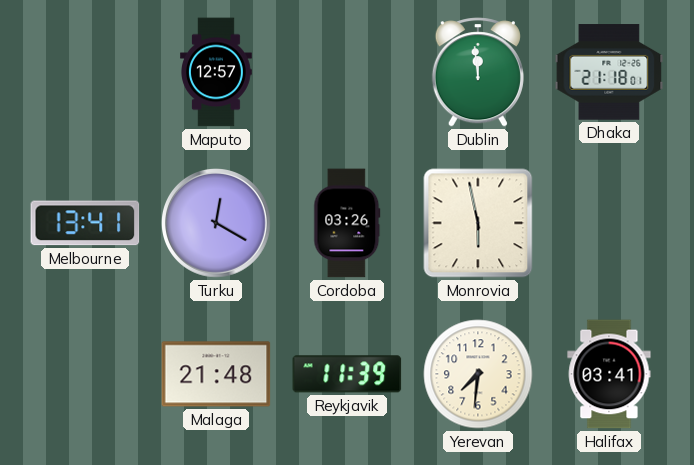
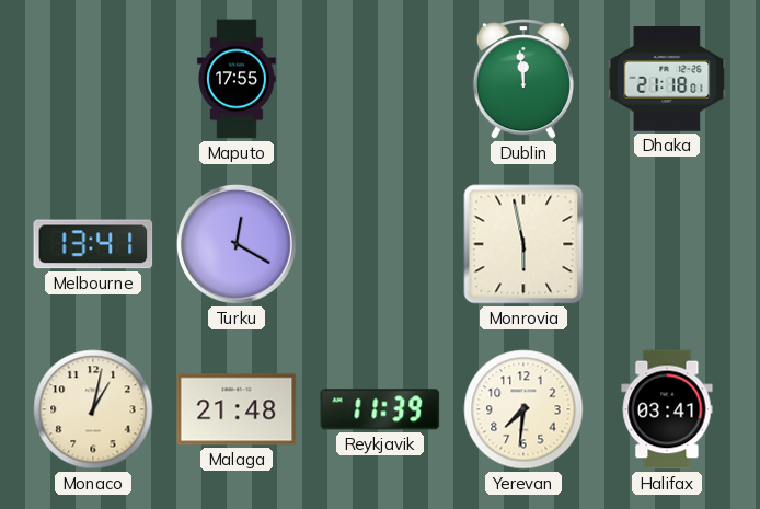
Maputo: 12:57 -> 17:55 (238, 79)
Cordoba: 03:26 -> none (347, 223)
Monaco: none -> 1:02 (93, 409)
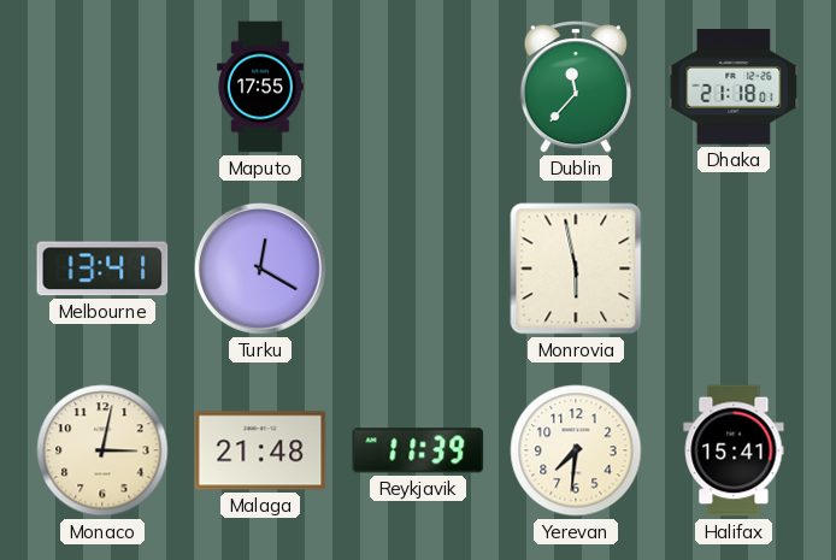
Dublin: 11:59 -> 11:37 (576, 87)
Monaco: 1:02 -> 3:02 (102, 450)
Halifax: 03:41 -> 15:41 (734, 450)
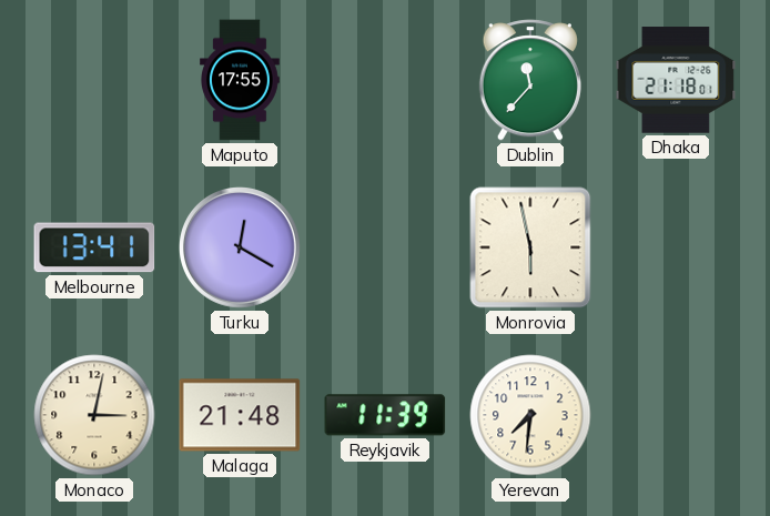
Halifax: 15:41 -> none (734, 450)
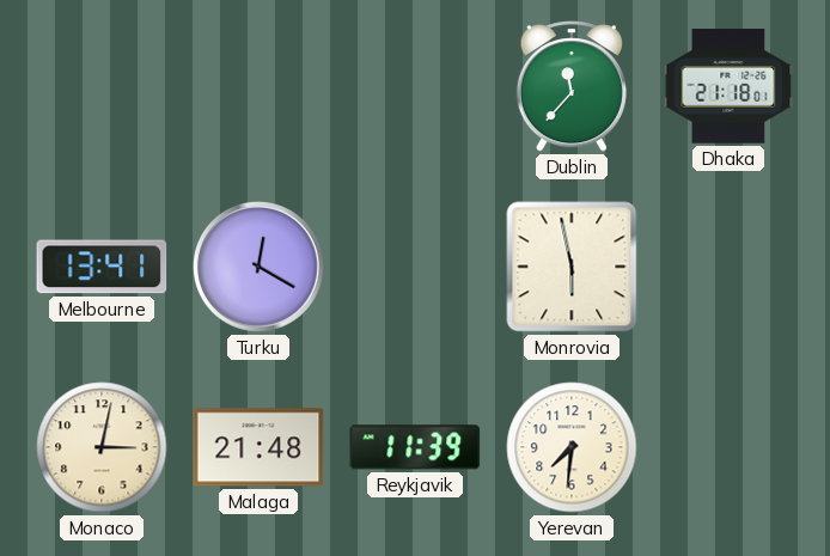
Maputo: 17:55 -> none (241, 80)
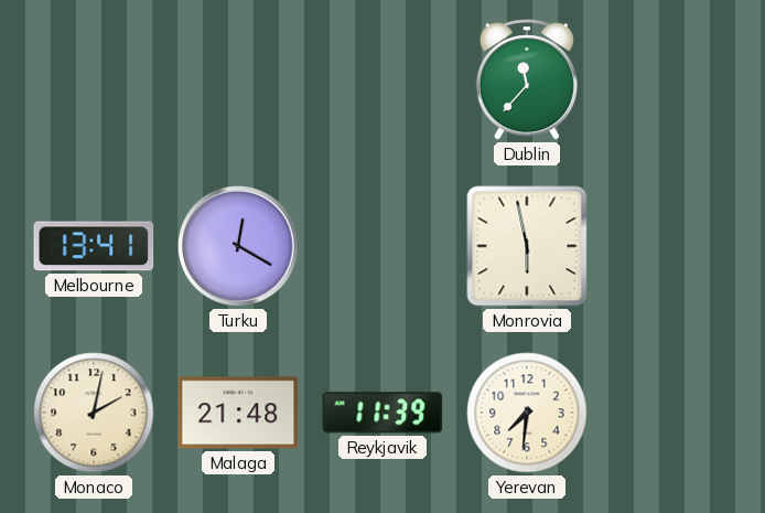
Dhaka: 21:18 -> none (728, 86)
Monaco: 3:02 -> 2:02 (94, 413)
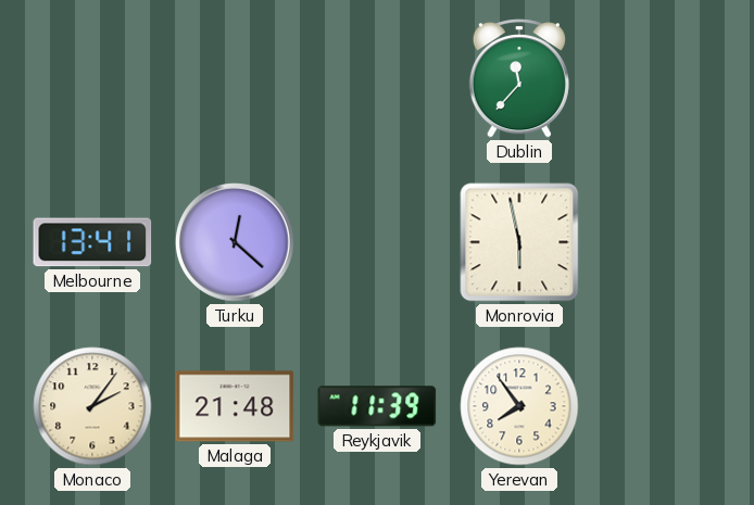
Turku: 12:20 -> 12:22 (236, 243)
Monaco: 2:02 -> 2:06 (92, 406)
Yerevan: 7:31 -> 7:54 (519, 406)
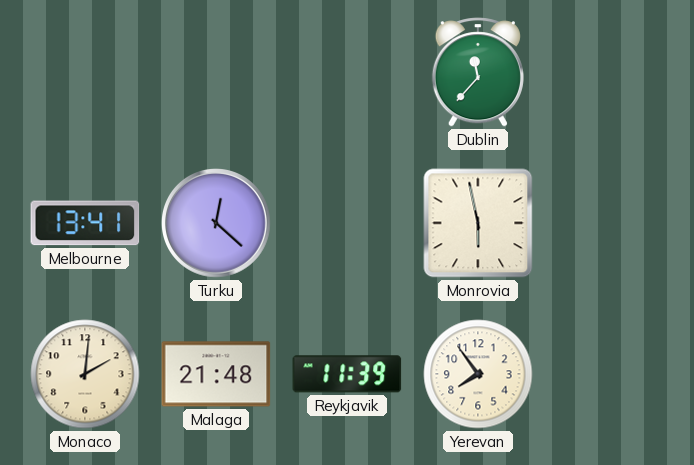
Monaco: 2:06 -> 2:01 (85, 374)
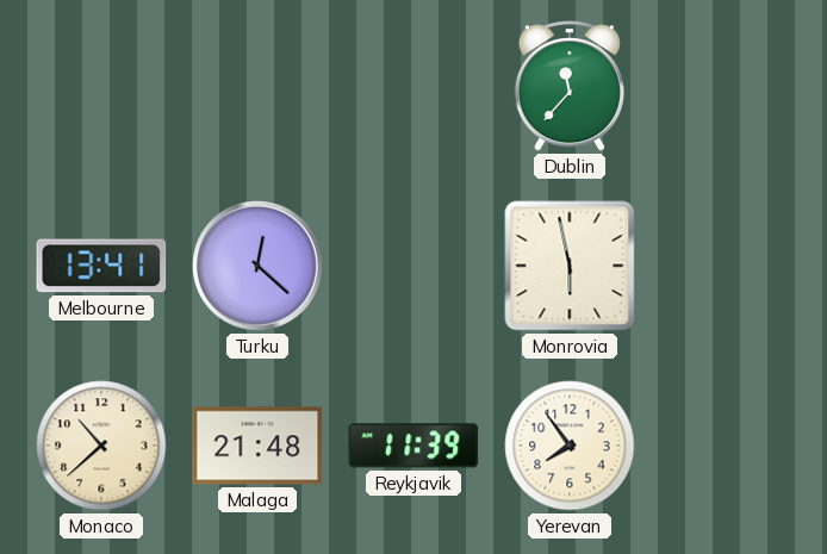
Monaco: 2:01 -> 10:38 (101, 446)
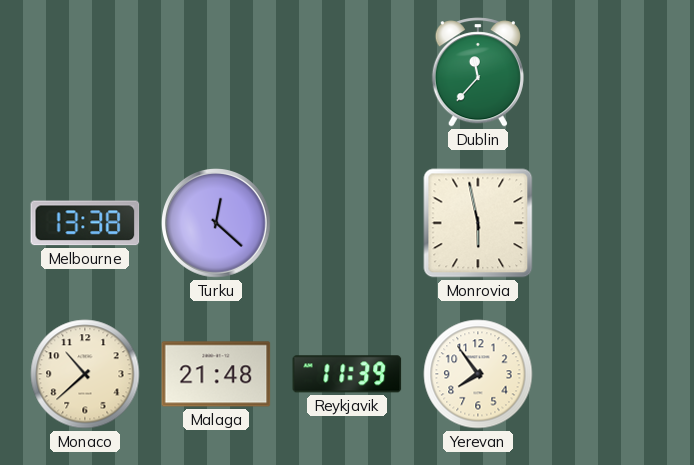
Melbourne: 13:41 -> 13:38 (85, 223)
